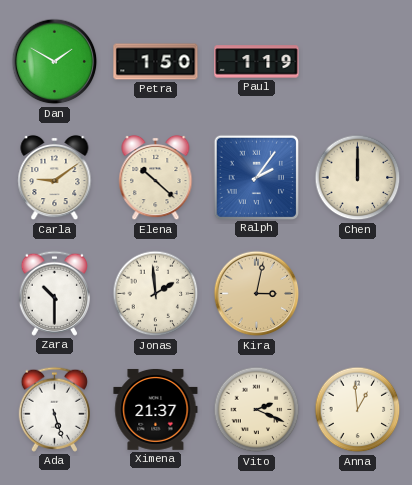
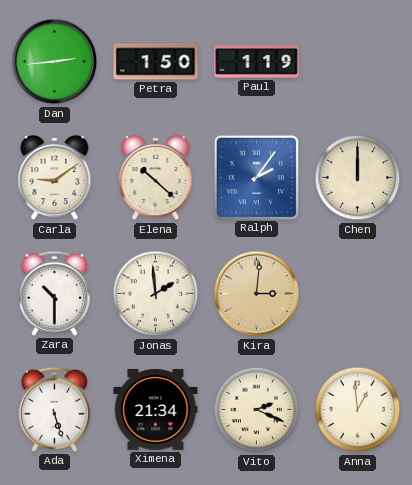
Dan: 1:50 -> 2:44 (55, 62)
Kira: 3:02 -> 3:01 (257, 294)
Ximena: 21:37 -> 21:34 (156, 409)
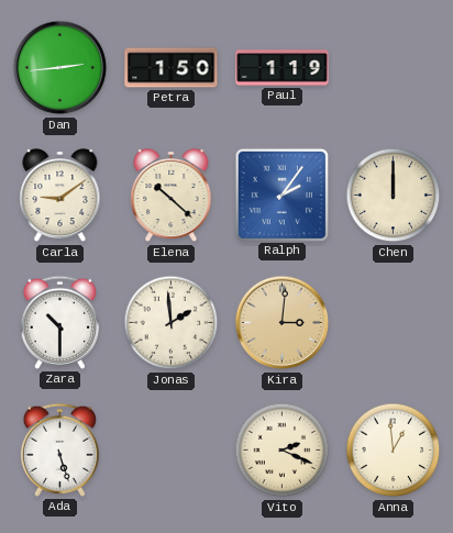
Ximena: 21:34 -> none (156, 409)
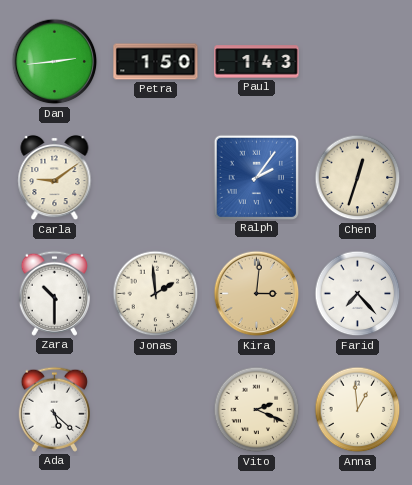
Paul: 1:19 -> 1:43 (257, 62)
Elena: 10:22 -> none (172, 196)
Chen: 12:00 -> 12:33 (358, 178)
Farid: none -> 7:23 (358, 294)
Ada: 5:27 -> 5:22 (54, 409)
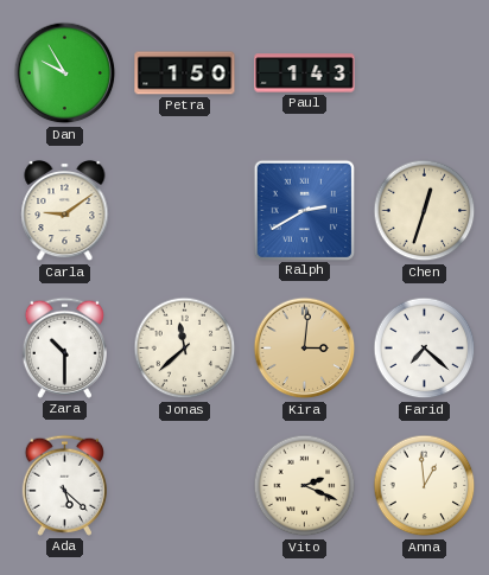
Dan: 2:44 -> 9:55 (65, 74)
Ralph: 2:06 -> 2:40 (304, 210)
Jonas: 1:59 -> 11:38 (185, 349)
Farid: 7:23 -> 7:22 (425, 349)
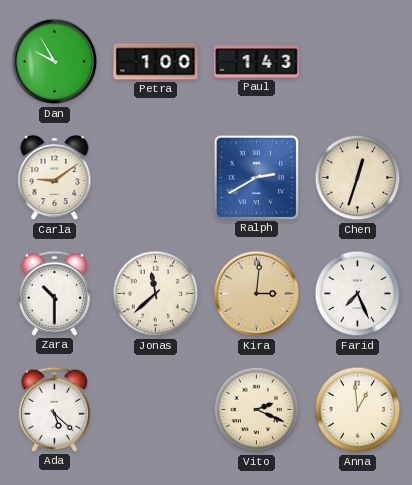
Petra: 1:50 -> 1:00 (156, 62)
Farid: 7:22 -> 7:26 (358, 294)
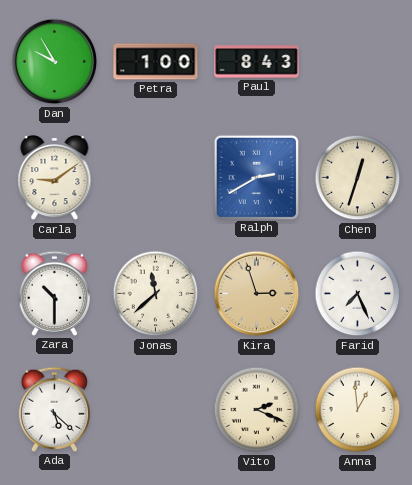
Paul: 1:43 -> 8:43 (257, 62)
Kira: 3:01 -> 2:57 (257, 294)
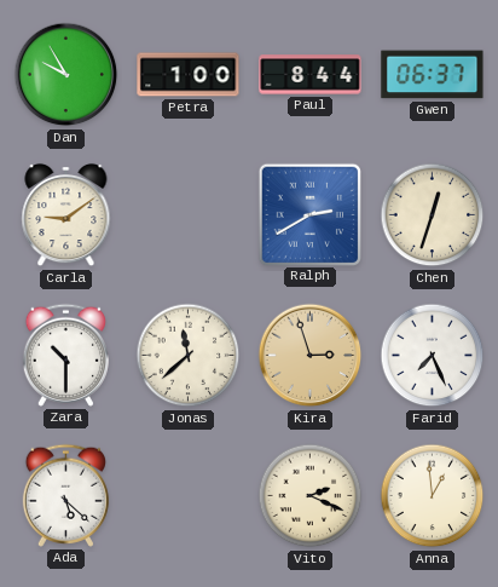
Paul: 8:43 -> 8:44 (311, 75)
Gwen: none -> 06:37 (433, 75)
